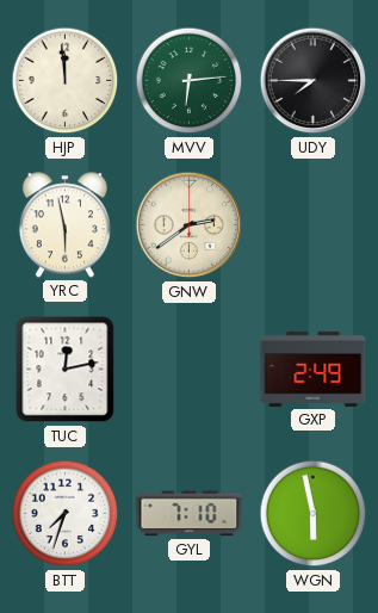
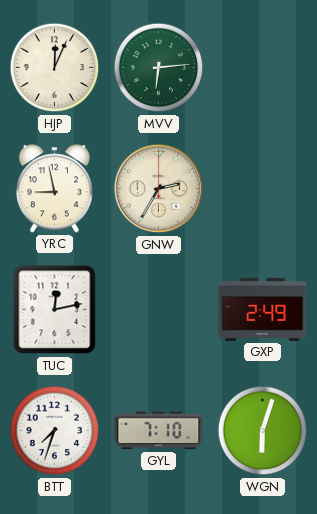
HJP: 11:59 -> 12:04 (55, 68)
UDY: 7:45 -> none (314, 81)
YRC: 5:58 -> 8:58 (54, 189)
GNW: 2:39 -> 2:35 (159, 189)
WGN: 5:58 -> 6:03 (263, 431)
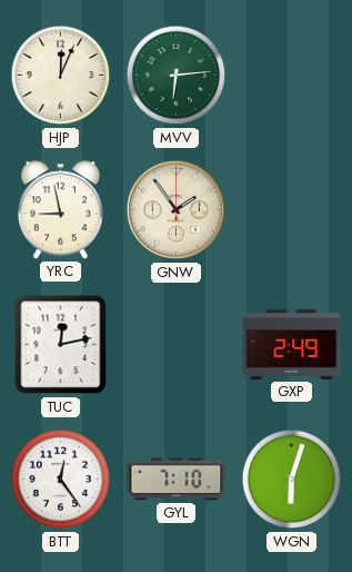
GNW: 2:35 -> 1:54 (177, 210)
BTT: 7:33 -> 12:24 (61, 480)
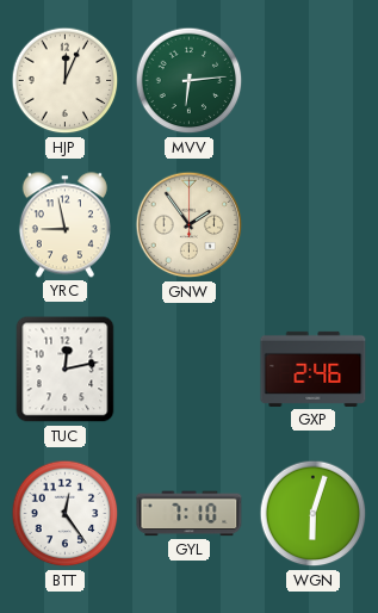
GXP: 2:49 -> 2:46 (314, 369)
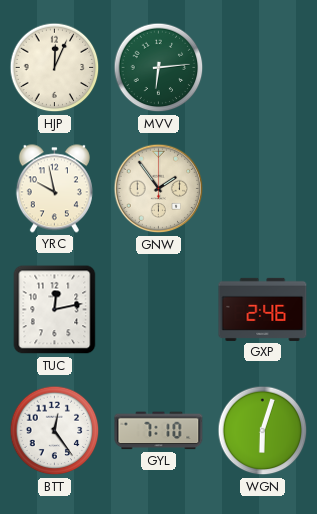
YRC: 8:58 -> 9:58 (54, 189)
